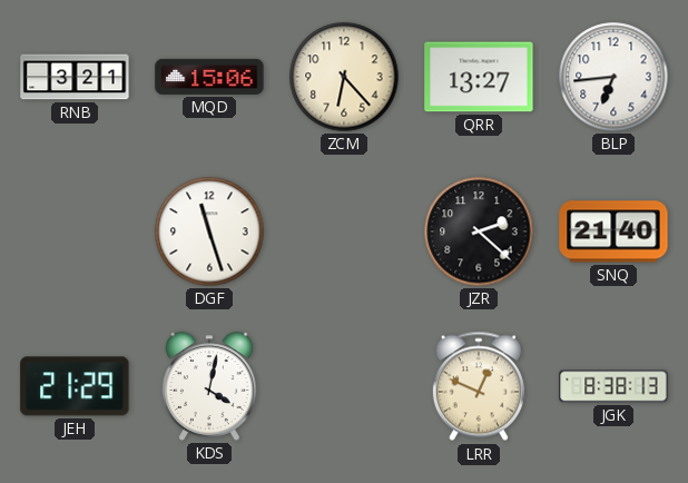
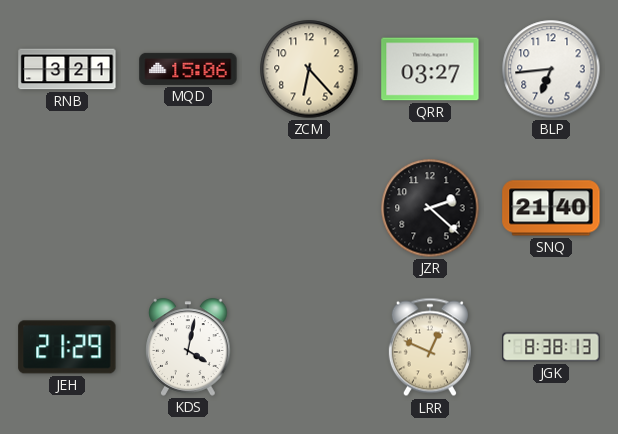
QRR: 13:27 -> 03:27 (430, 69)
DGF: 11:27 -> none (209, 231)
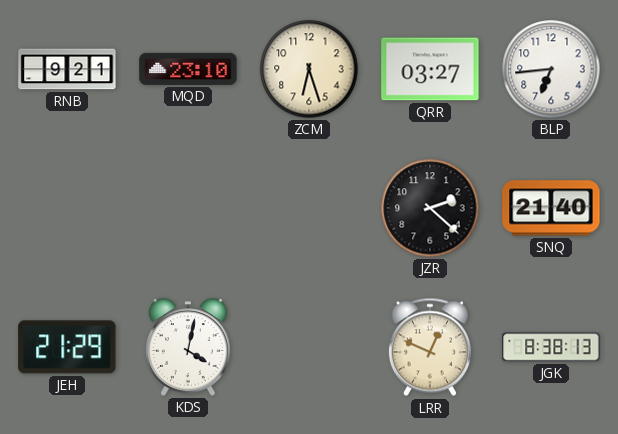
RNB: 3:21 -> 9:21 (67, 69)
MQD: 15:06 -> 23:10 (188, 69)
ZCM: 6:23 -> 6:27 (309, 69)
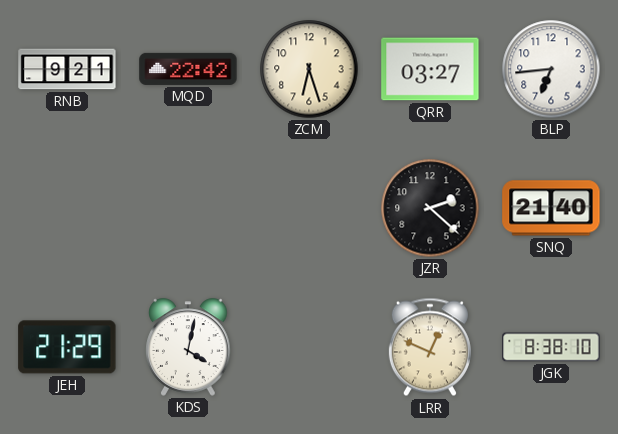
MQD: 23:10 -> 22:42 (188, 69)
JGK: 8:38:13 -> 8:38:10 (551, 347)
